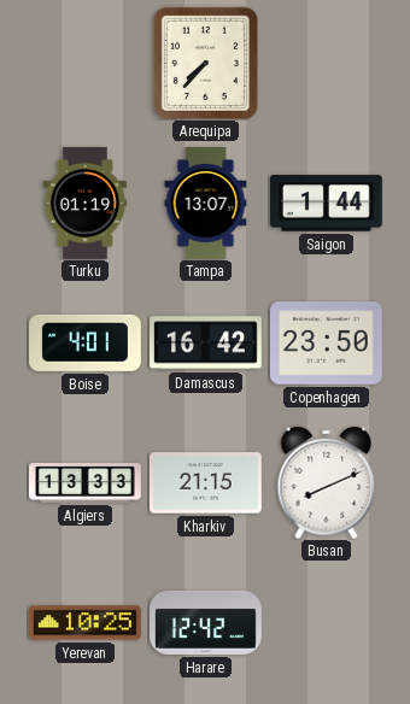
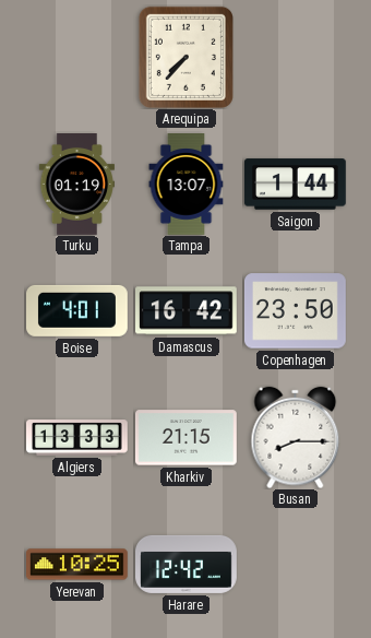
Busan: 8:11 -> 8:15 (296, 437)
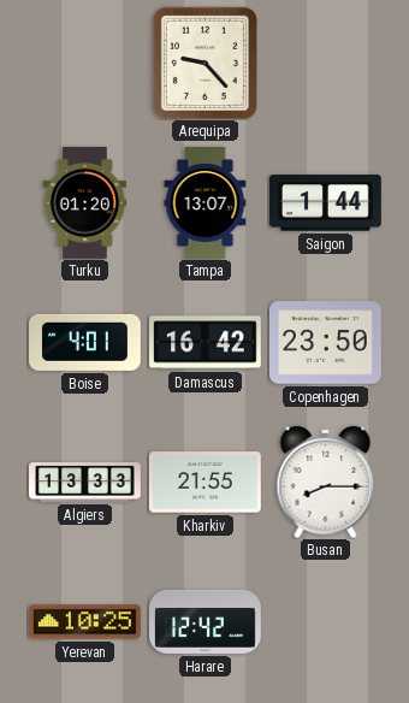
Arequipa: 7:37 -> 9:23 (204, 63)
Turku: 01:19 -> 01:20 (84, 203)
Kharkiv: 21:15 -> 21:55 (204, 483)
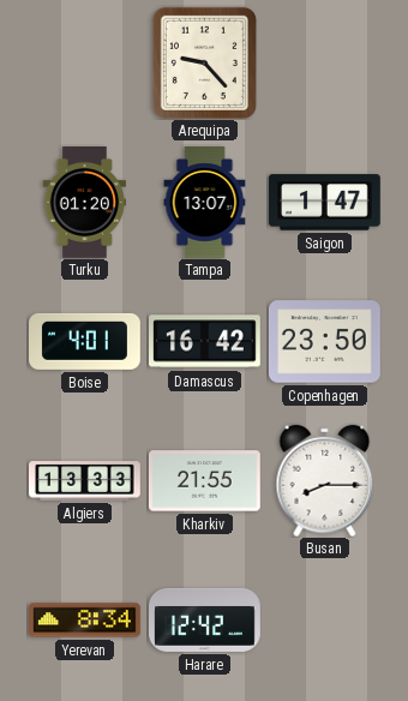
Saigon: 1:44 -> 1:47 (324, 203)
Yerevan: 10:25 -> 8:34 (85, 621)
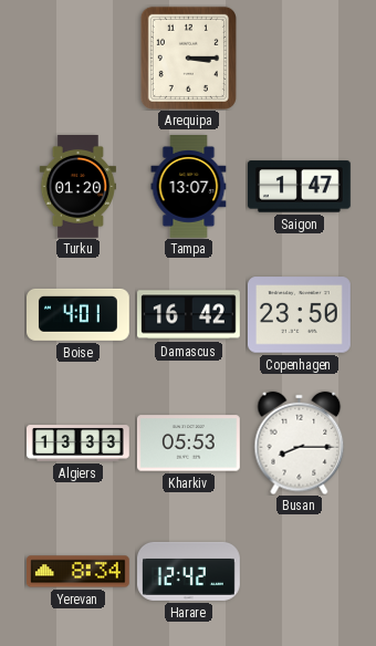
Arequipa: 9:23 -> 3:15 (188, 58)
Kharkiv: 21:55 -> 05:53 (188, 444)
